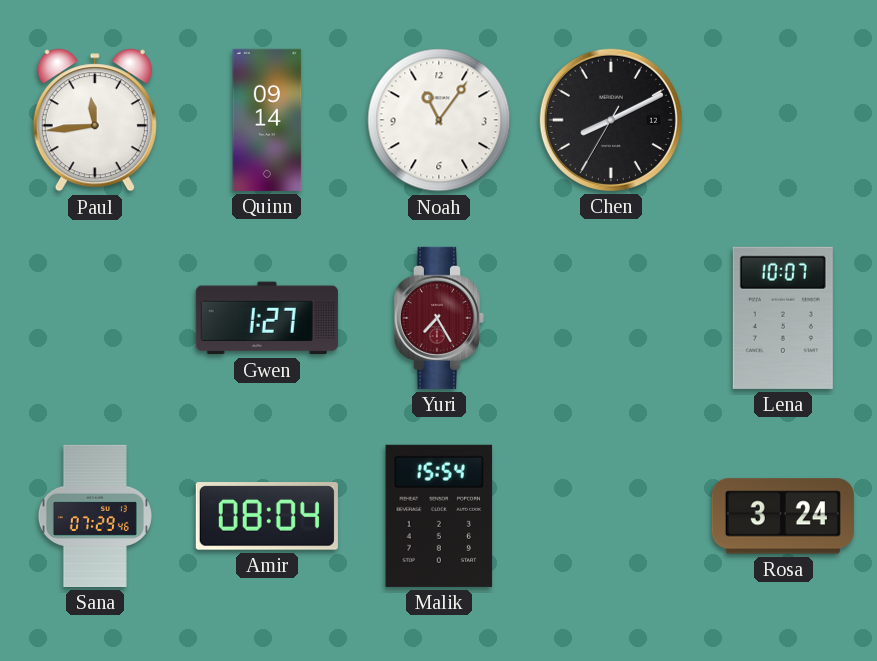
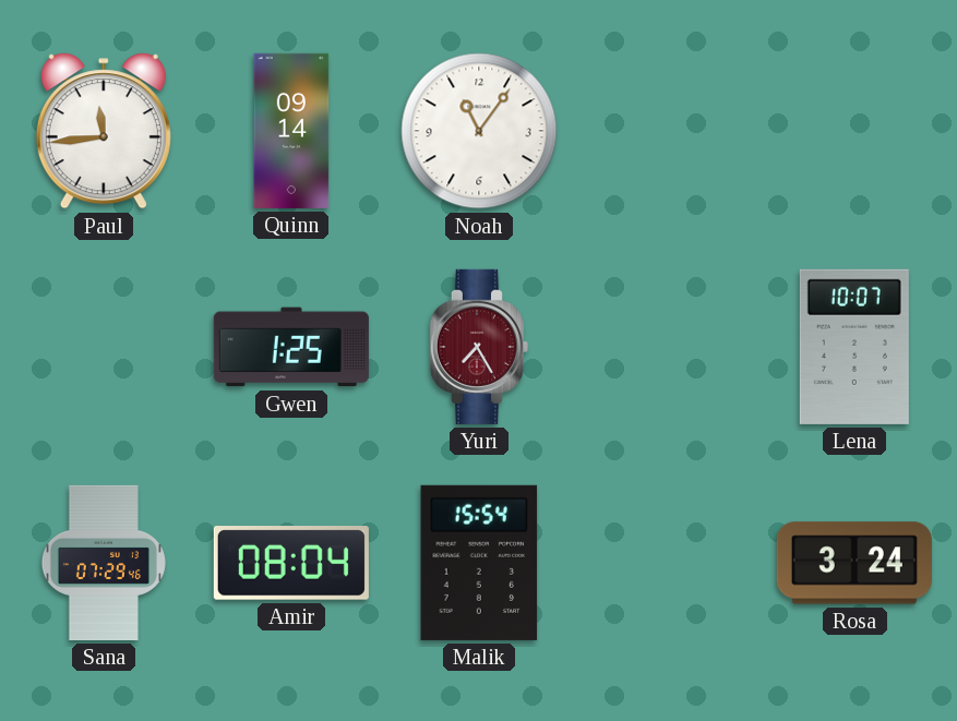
Chen: 8:10 -> none (611, 120)
Gwen: 1:27 -> 1:25 (291, 347)
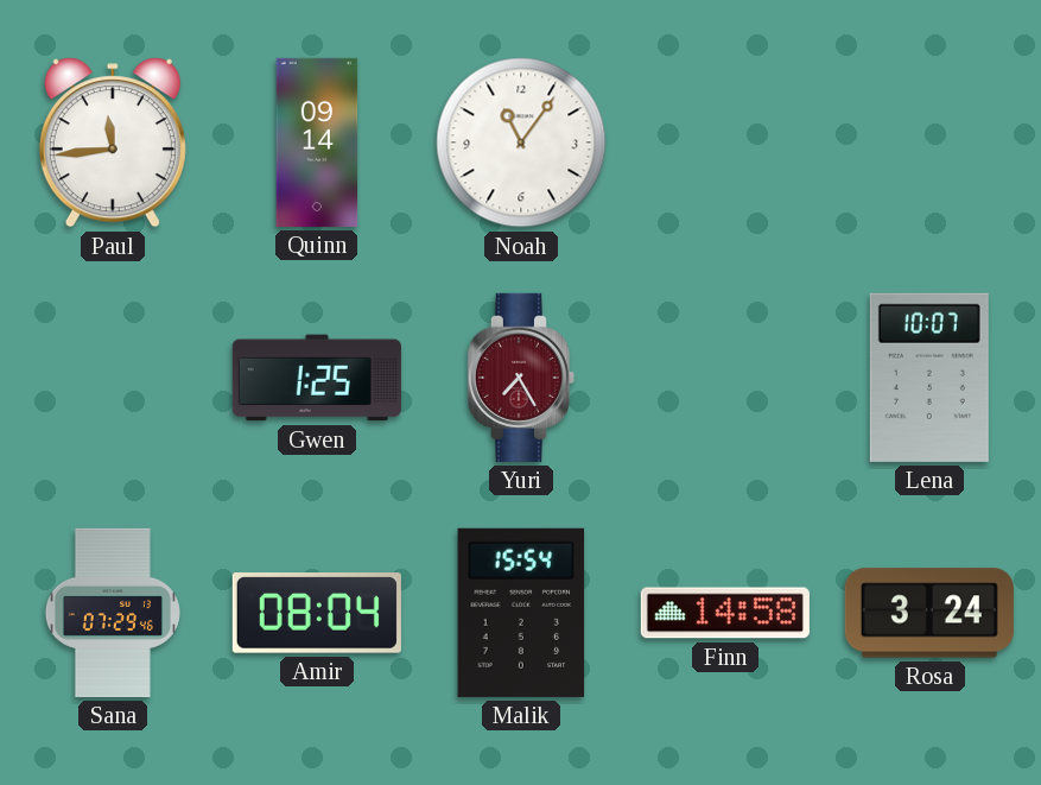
Finn: none -> 14:58 (725, 613)
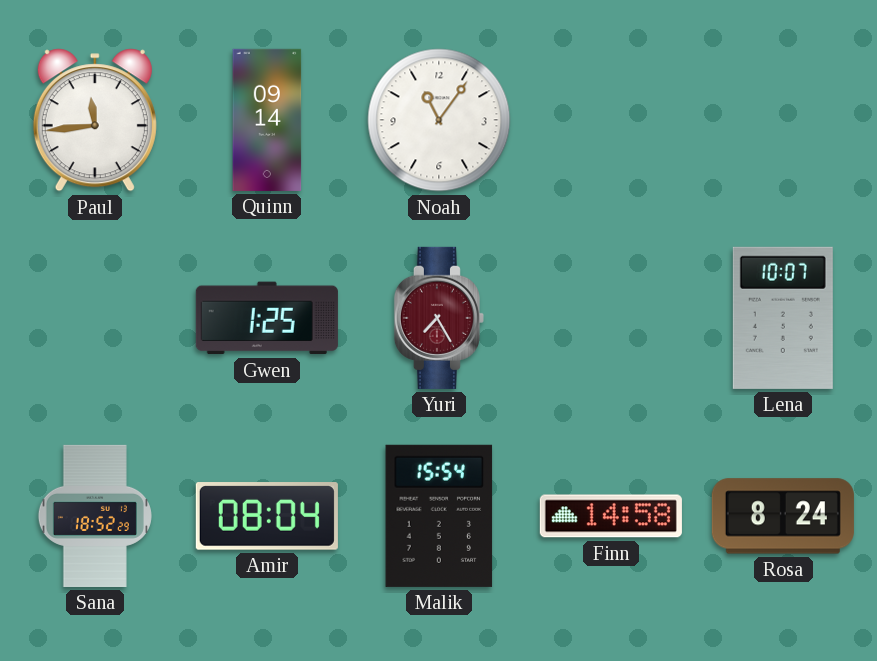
Sana: 07:29 -> 18:52 (95, 516)
Rosa: 3:24 -> 8:24 (783, 516)
